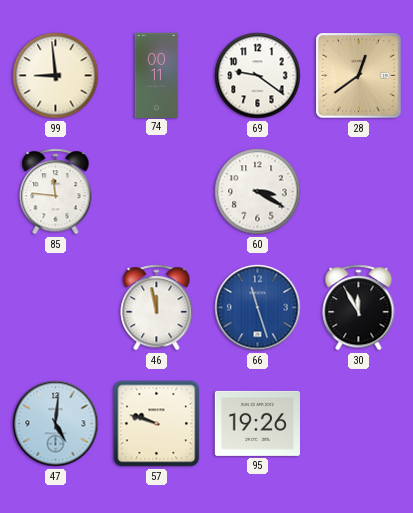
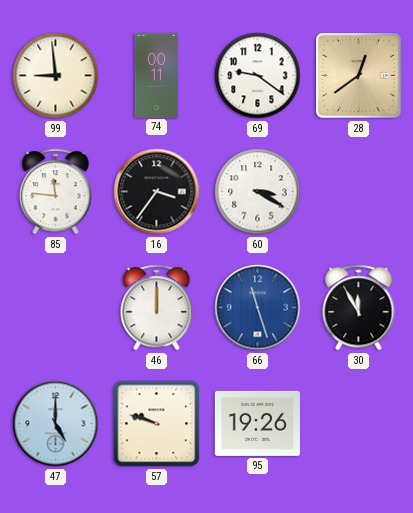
16: none -> 3:36 (157, 192)
46: 11:58 -> 12:00 (157, 308)
47: 5:01 -> 5:00 (56, 424)
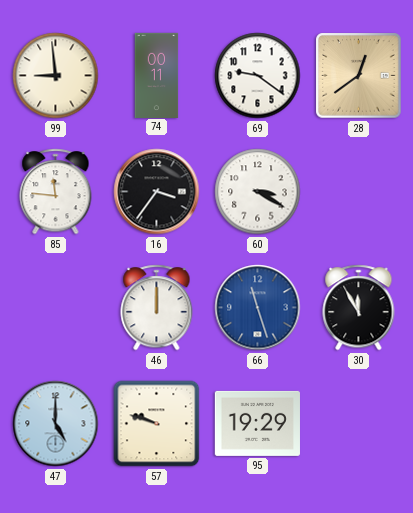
95: 19:26 -> 19:29 (257, 423)
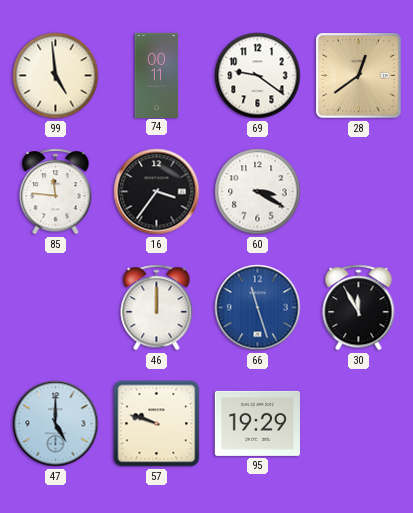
99: 8:59 -> 4:59 (56, 76)
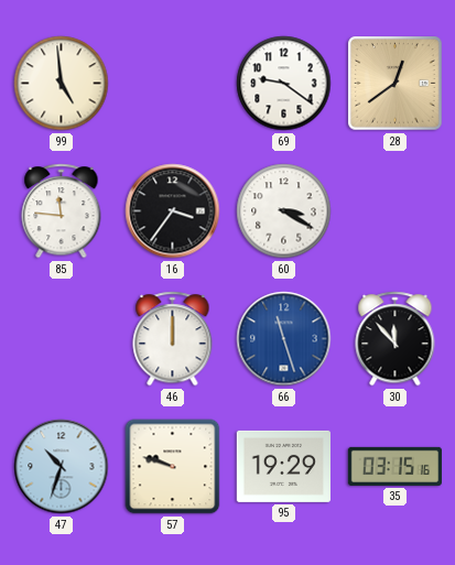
74: 00:11 -> none (157, 75)
30: 11:55 -> 11:53 (396, 339)
47: 5:00 -> 10:33 (62, 467)
35: none -> 03:15 (394, 466)
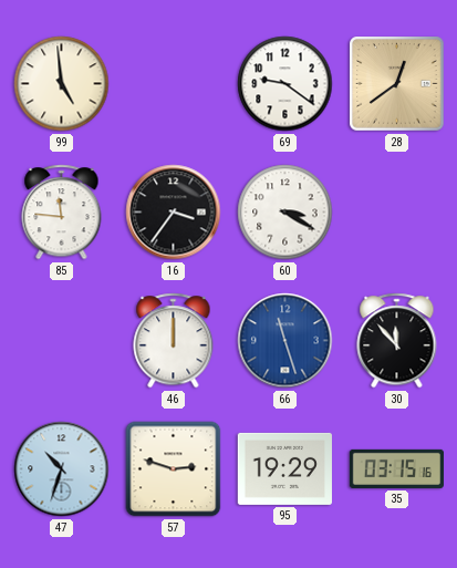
57: 9:48 -> 2:48 (174, 469)
